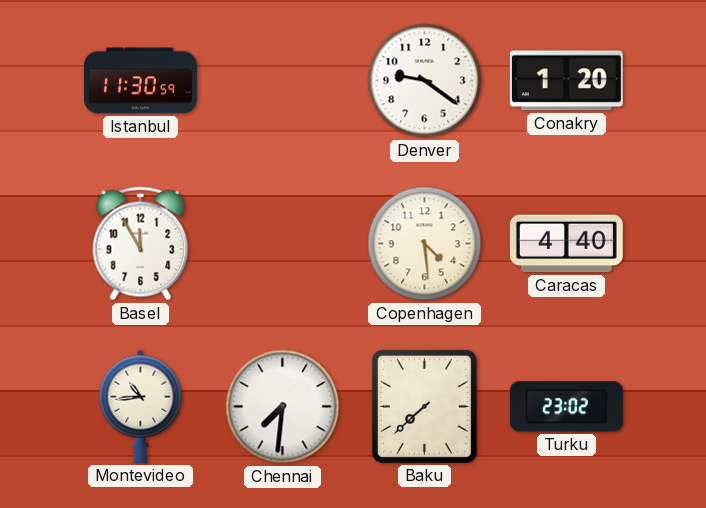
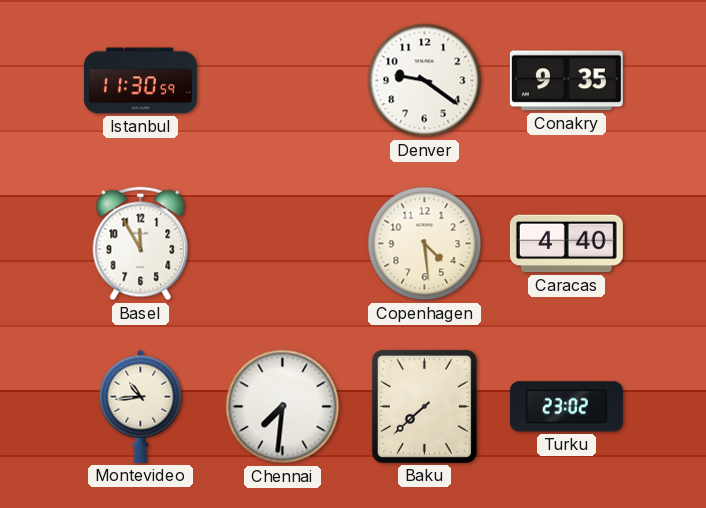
Conakry: 1:20 -> 9:35 (566, 81)
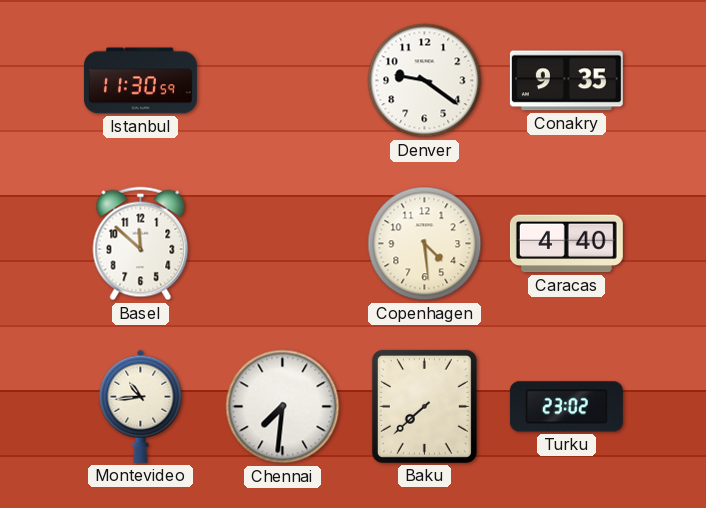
Basel: 11:55 -> 11:52 (141, 244)
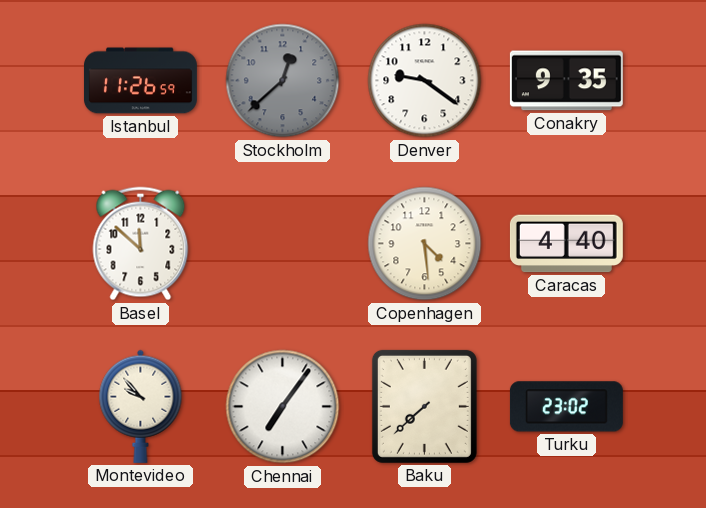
Istanbul: 11:30 -> 11:26 (140, 81)
Stockholm: none -> 12:38 (283, 81)
Montevideo: 10:44 -> 9:53 (141, 406)
Chennai: 7:31 -> 7:06 (283, 407)
